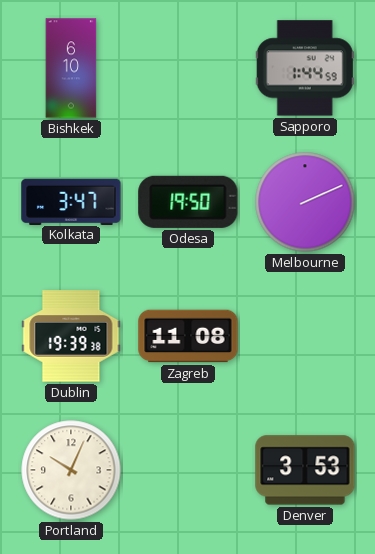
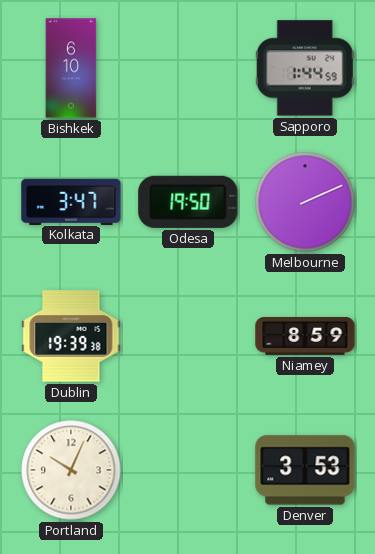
Zagreb: 11:08 -> none (188, 336)
Niamey: none -> 8:59 (305, 337)
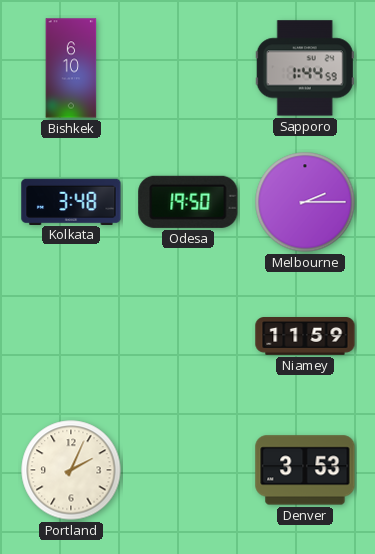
Kolkata: 3:47 -> 3:48 (71, 201)
Melbourne: 2:11 -> 2:15 (305, 202)
Dublin: 19:39 -> none (71, 336)
Niamey: 8:59 -> 11:59 (305, 337)
Portland: 10:04 -> 2:04 (71, 470)
